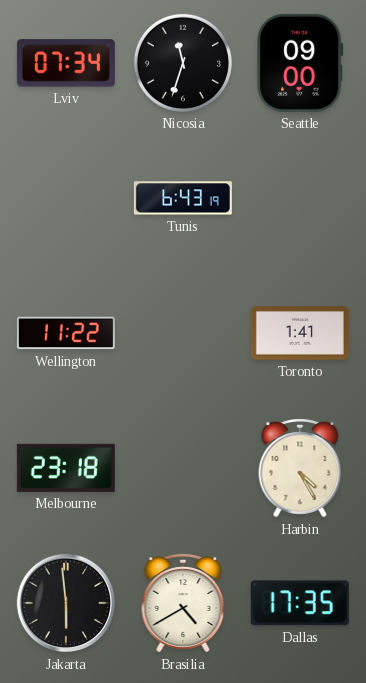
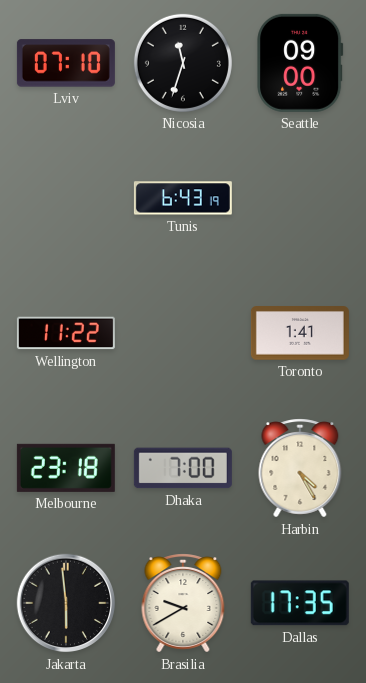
Lviv: 07:34 -> 07:10 (66, 63)
Dhaka: none -> 7:00 (183, 468)
Brasilia: 4:40 -> 9:40 (183, 603)
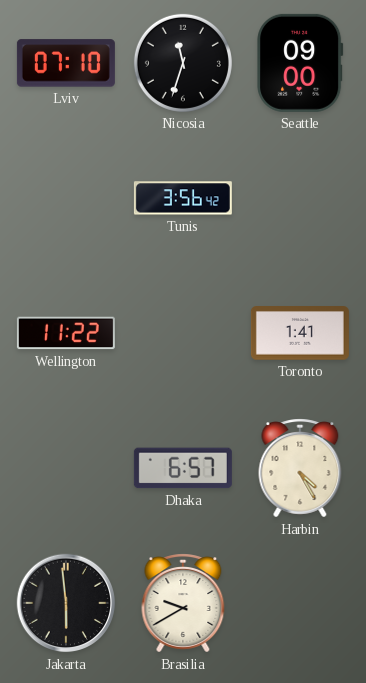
Tunis: 6:43 -> 3:56 (183, 198)
Melbourne: 23:18 -> none (66, 468)
Dhaka: 7:00 -> 6:57 (183, 468)
Dallas: 17:35 -> none (300, 603)
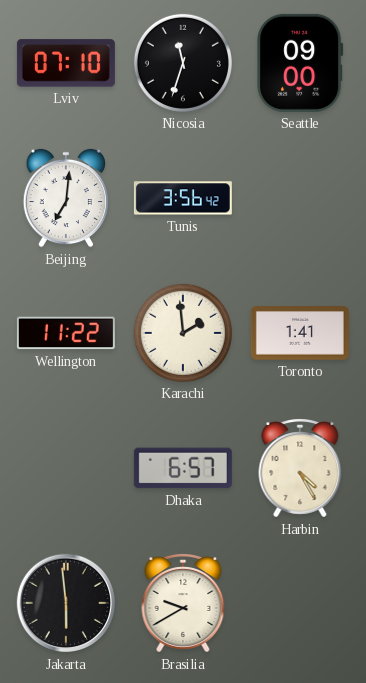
Beijing: none -> 7:01 (66, 198)
Karachi: none -> 1:59 (183, 333)
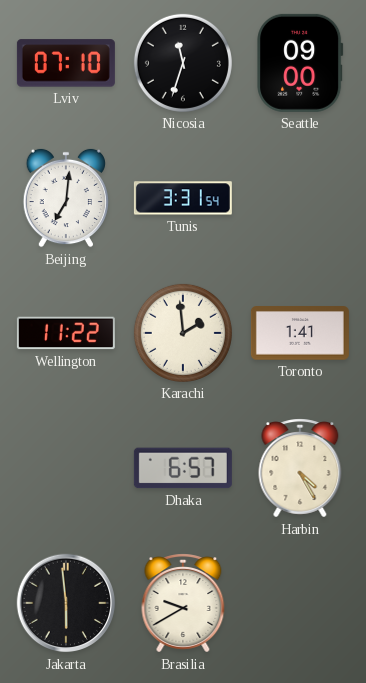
Tunis: 3:56 -> 3:31 (183, 198)
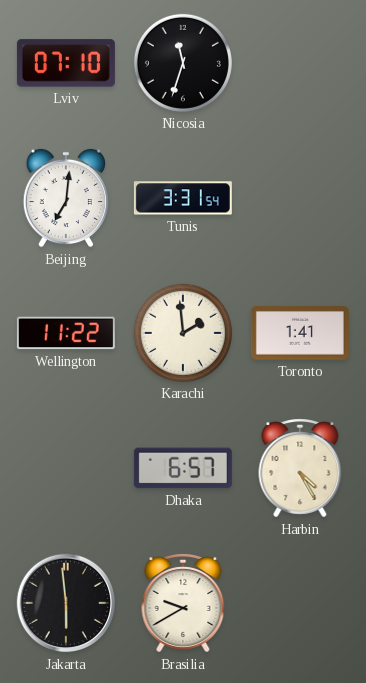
Seattle: 09:00 -> none (300, 63)
